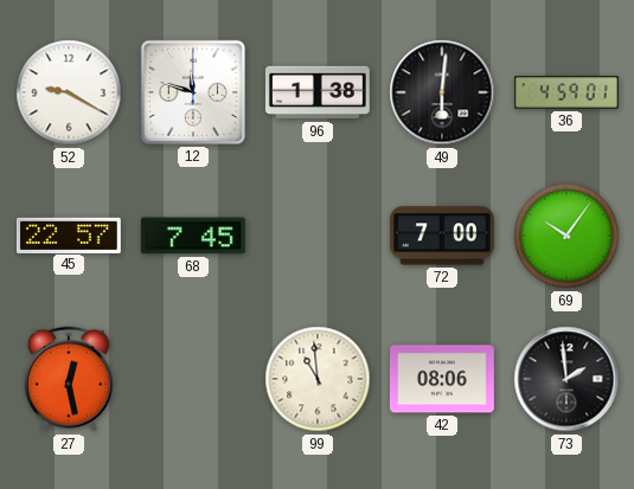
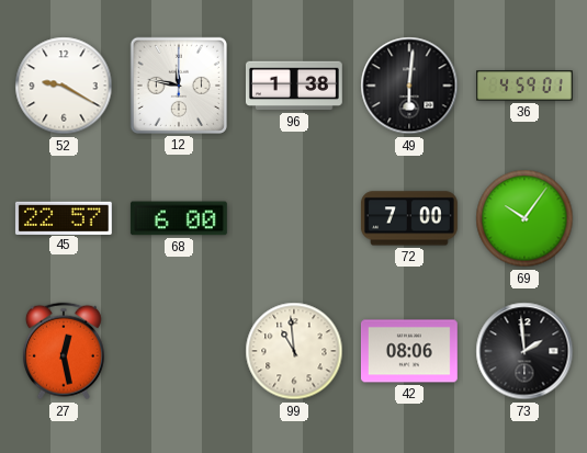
12: 11:48 -> 11:47 (179, 86)
68: 7:45 -> 6:00 (179, 218)
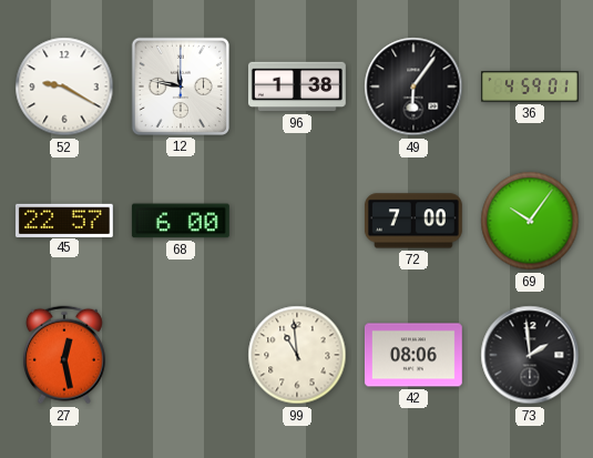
49: 6:01 -> 6:06 (413, 86)
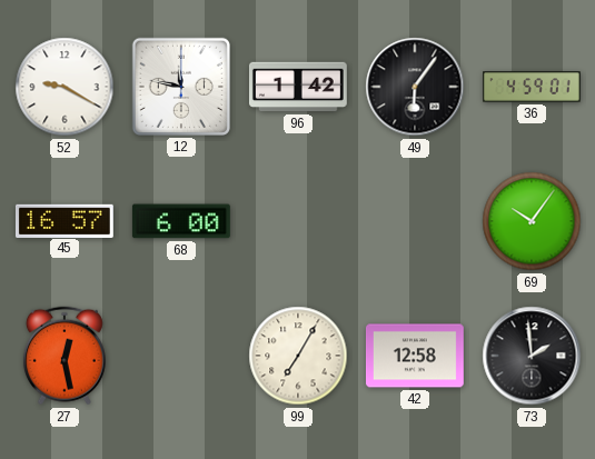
96: 1:38 -> 1:42 (298, 87)
45: 22:57 -> 16:57 (65, 220)
72: 7:00 -> none (413, 221)
99: 10:59 -> 7:05 (298, 356)
42: 08:06 -> 12:58 (415, 356)
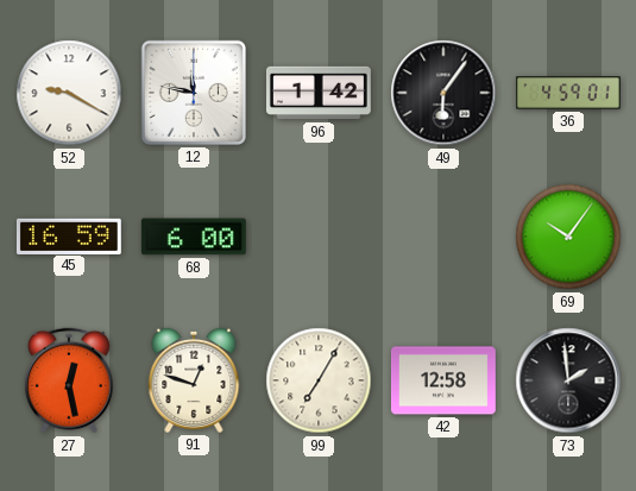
45: 16:57 -> 16:59 (69, 235)
91: none -> 12:48 (194, 380)
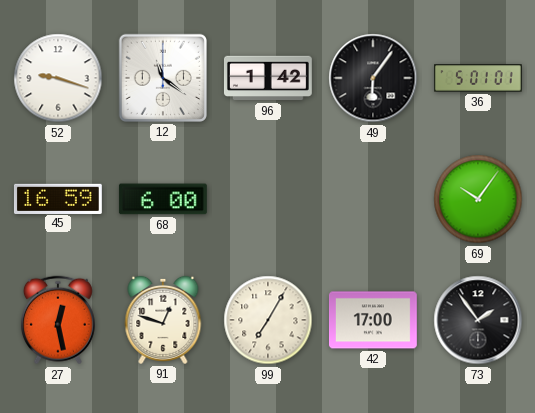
52: 9:20 -> 9:18 (58, 78)
12: 11:47 -> 11:21 (163, 78)
36: 4:59 -> 5:01 (479, 78)
42: 12:58 -> 17:00 (373, 320)
73: 1:59 -> 1:54 (478, 320)
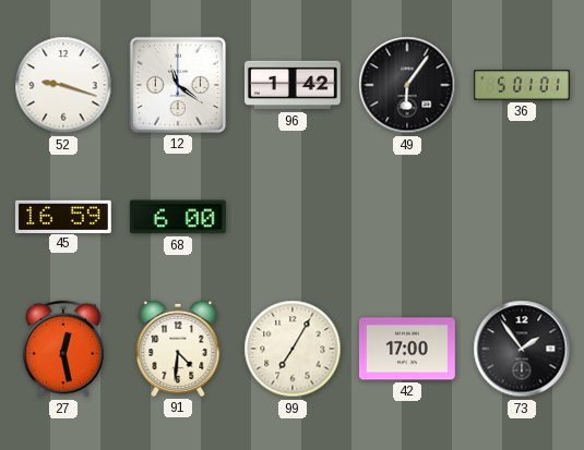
69: 10:06 -> none (478, 199)
91: 12:48 -> 4:31 (178, 349)
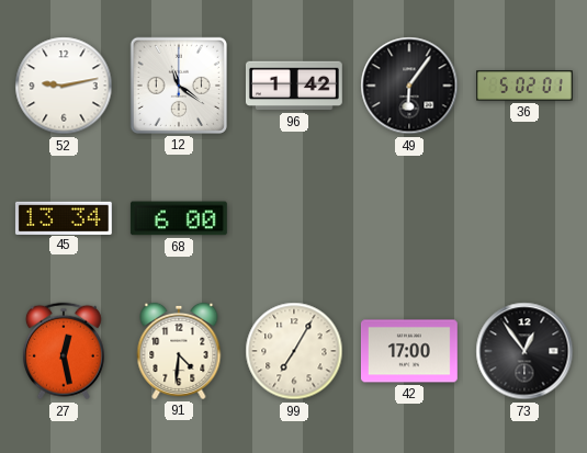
52: 9:18 -> 9:13 (64, 86)
36: 5:01 -> 5:02 (526, 86)
45: 16:59 -> 13:34 (64, 217)
73: 1:54 -> 12:54 (524, 351)
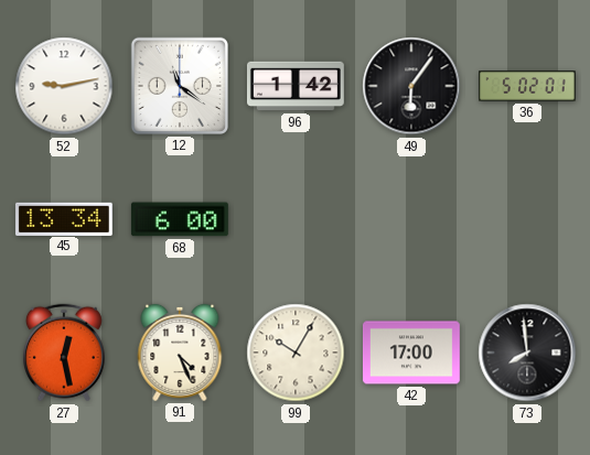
91: 4:31 -> 4:26 (180, 353)
99: 7:05 -> 10:05 (296, 353)
73: 12:54 -> 7:59 (527, 353)
